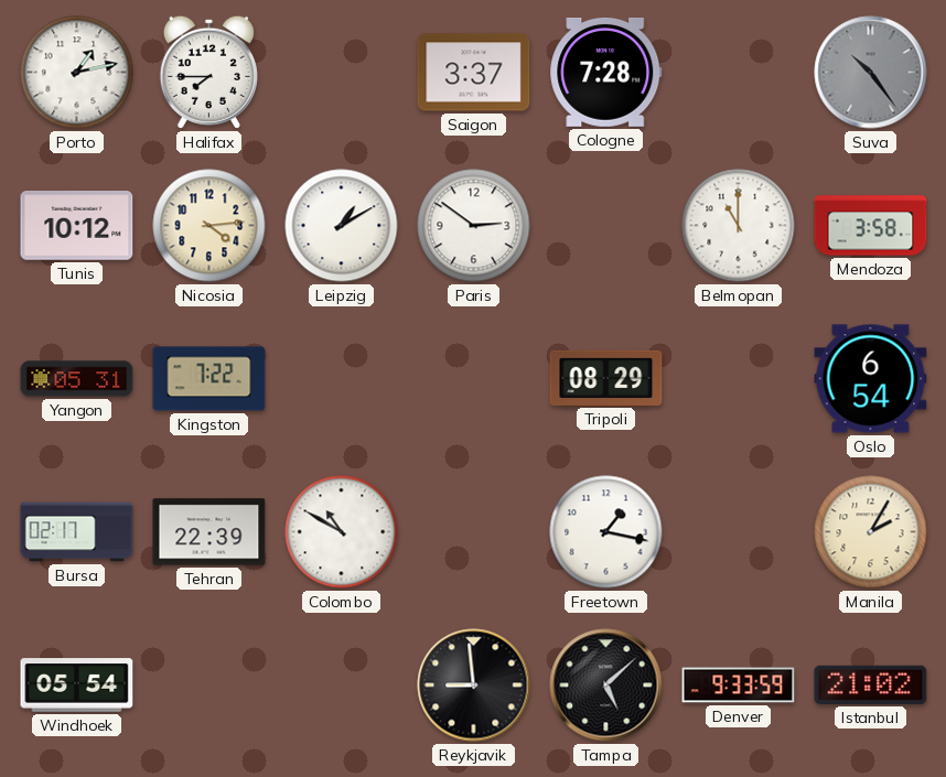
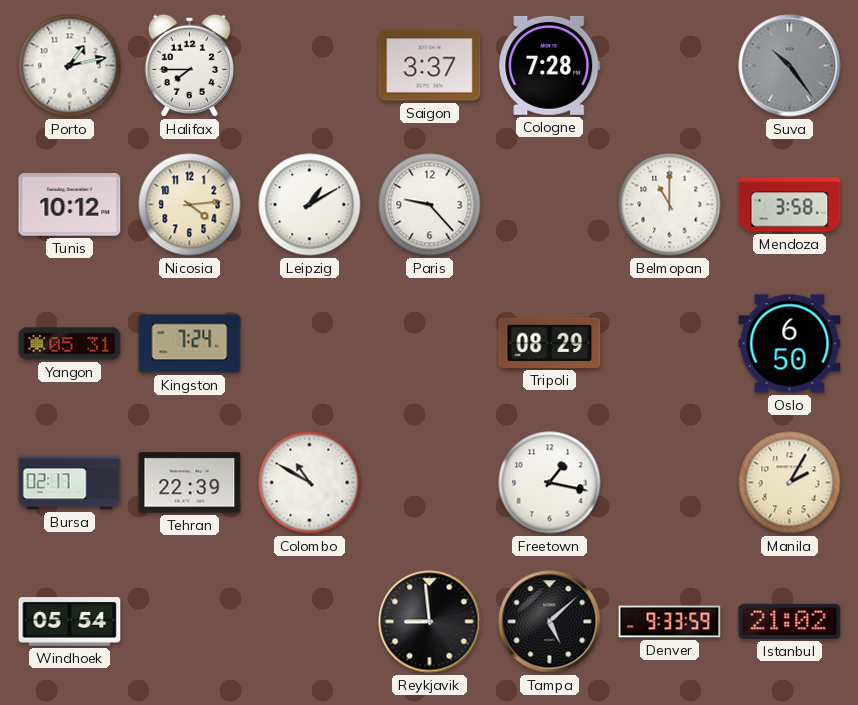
Paris: 2:51 -> 9:23 (430, 205)
Kingston: 7:22 -> 7:24 (190, 344)
Oslo: 6:54 -> 6:50 (790, 344)
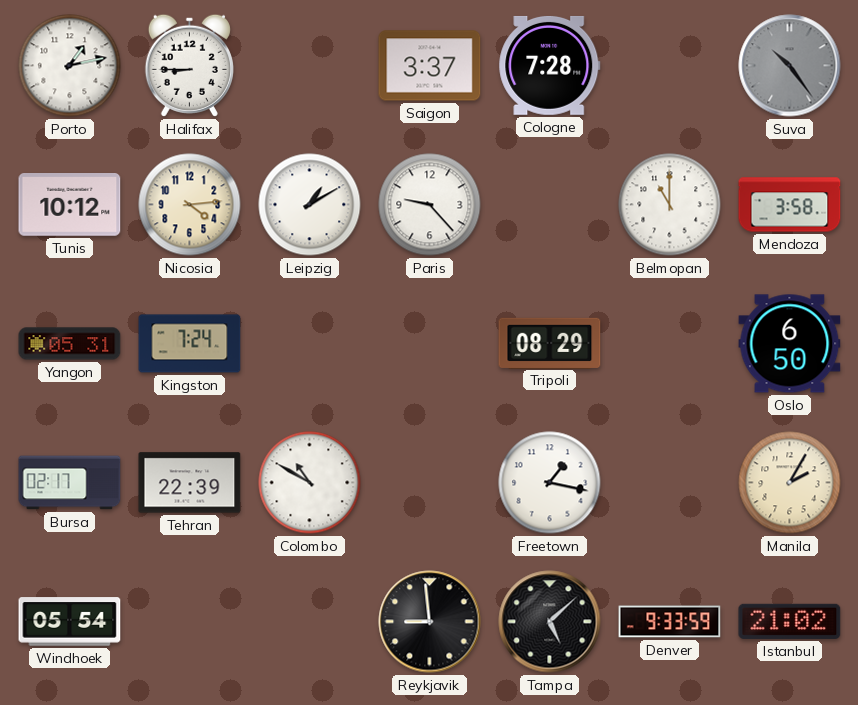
Halifax: 7:45 -> 8:45 (189, 65)
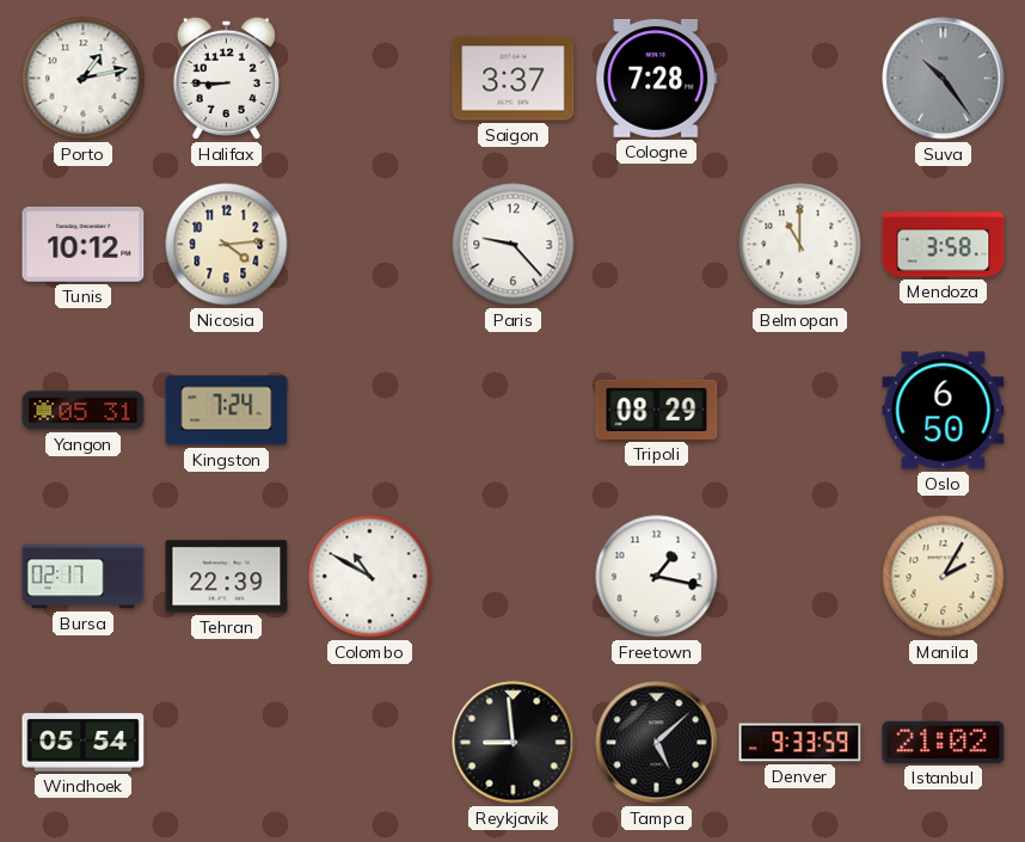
Leipzig: 1:10 -> none (310, 205)
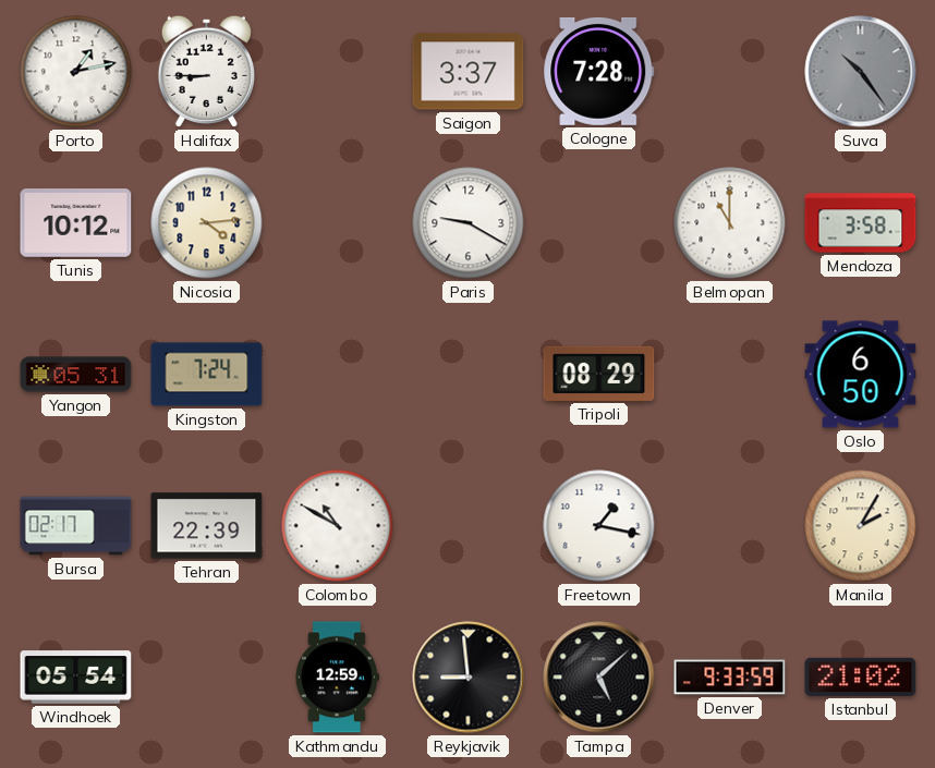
Paris: 9:23 -> 9:20 (469, 223)
Kathmandu: none -> 12:59 (337, 678)
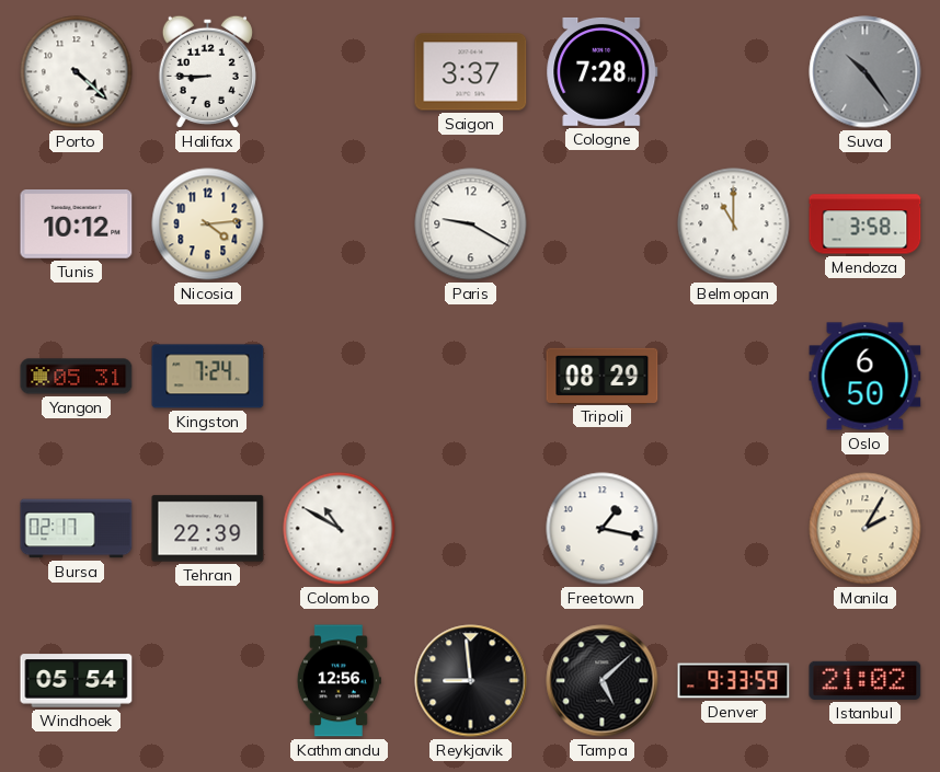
Porto: 1:13 -> 4:22 (77, 72)
Kathmandu: 12:59 -> 12:56 (339, 681)
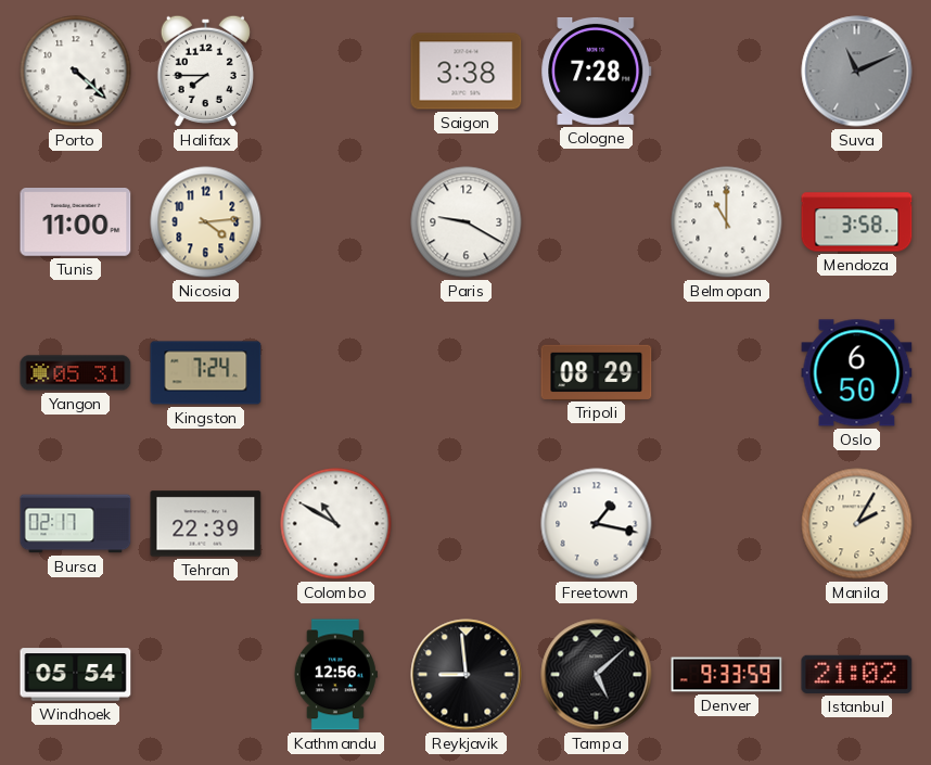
Halifax: 8:45 -> 7:45 (205, 71)
Saigon: 3:37 -> 3:38 (467, 72)
Suva: 10:24 -> 11:11 (857, 72)
Tunis: 10:12 -> 11:00 (76, 222)
